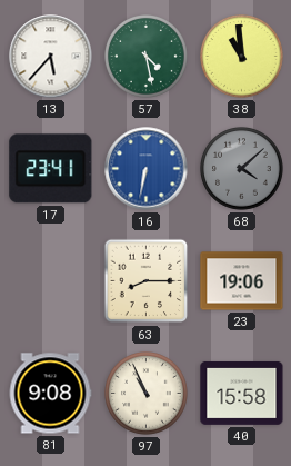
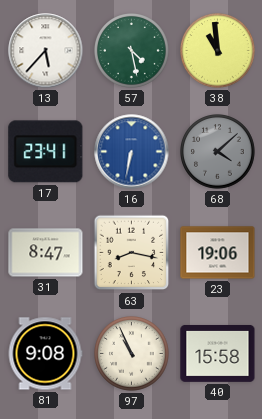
31: none -> 8:47 (46, 253)
63: 8:15 -> 8:17 (132, 253)
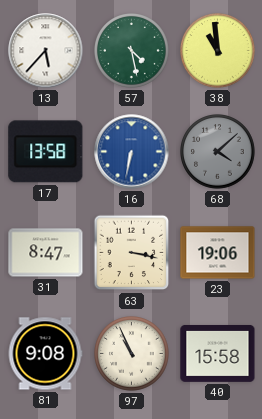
17: 23:41 -> 13:58 (46, 152)
63: 8:17 -> 3:17 (132, 253)
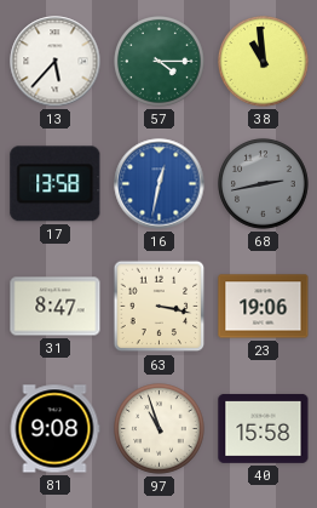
57: 4:28 -> 4:15 (160, 62)
16: 6:32 -> 12:32 (160, 184)
68: 4:08 -> 2:43 (264, 184)
97: 10:56 -> 10:57 (160, 429)
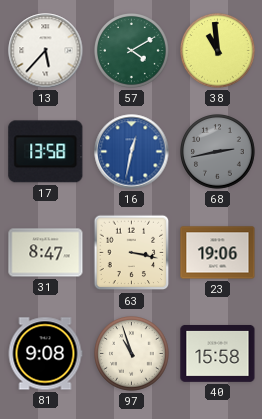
57: 4:15 -> 4:10 (132, 51)
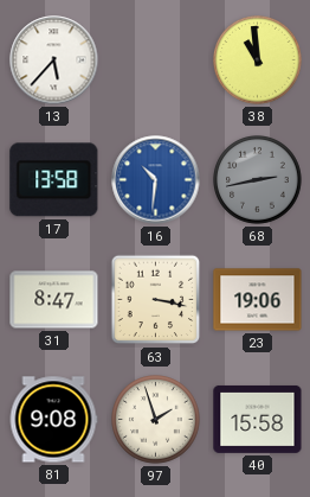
57: 4:10 -> none (132, 51)
16: 12:32 -> 10:31 (156, 180)
97: 10:57 -> 1:57 (156, 420)
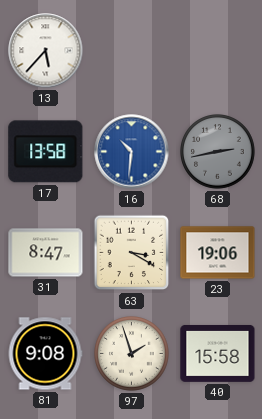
38: 10:59 -> none (258, 60)
63: 3:17 -> 3:20 (132, 253)
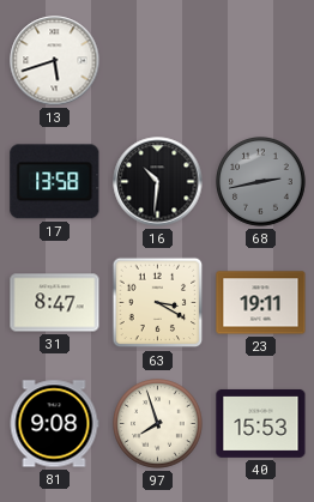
13: 5:37 -> 5:42 (55, 61)
16 dial: blue -> black (158, 182)
23: 19:06 -> 19:11 (261, 303)
97: 1:57 -> 7:57 (158, 424)
40: 15:58 -> 15:53 (261, 423)
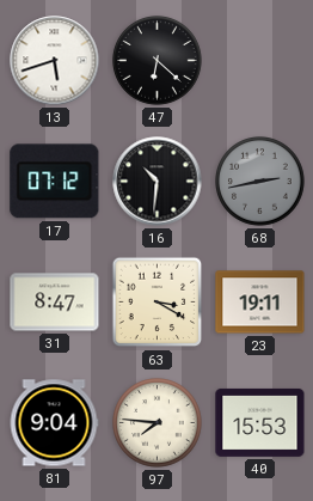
47: none -> 6:22 (158, 61)
17: 13:58 -> 07:12 (55, 182)
81: 9:08 -> 9:04 (54, 423)
97: 7:57 -> 7:46 (158, 423)
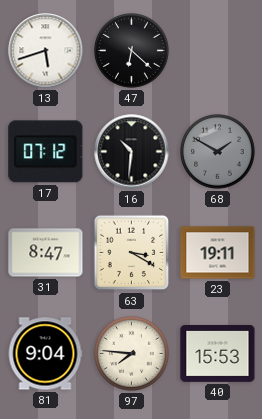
68: 2:43 -> 1:50 (218, 152)
